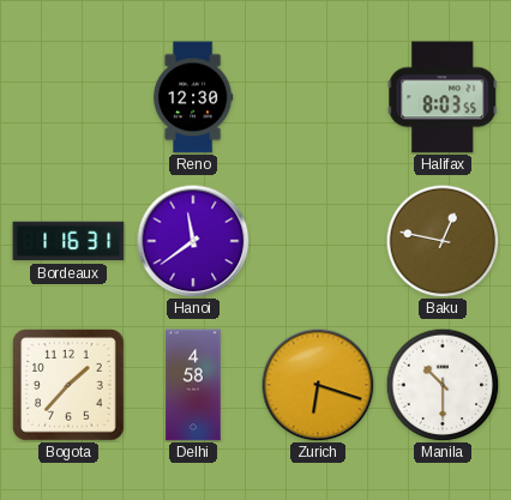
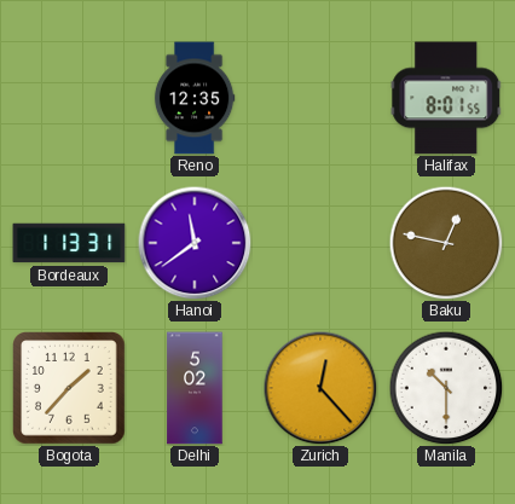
Reno: 12:30 -> 12:35 (195, 98)
Halifax: 8:03 -> 8:01 (446, 98)
Bordeaux: 1:16 -> 1:13 (69, 243)
Delhi: 4:58 -> 5:02 (195, 388)
Zurich: 6:18 -> 12:23 (320, 388)
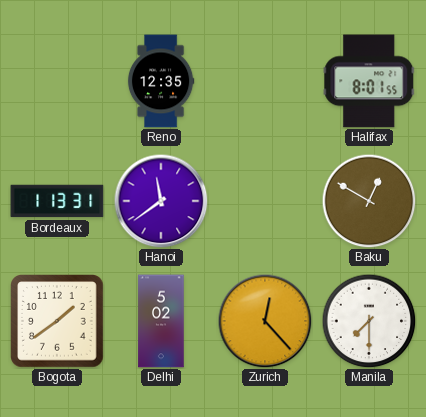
Baku: 12:47 -> 12:50 (369, 201)
Bogota: 1:37 -> 1:39 (58, 322)
Manila: 10:30 -> 7:30 (369, 321)
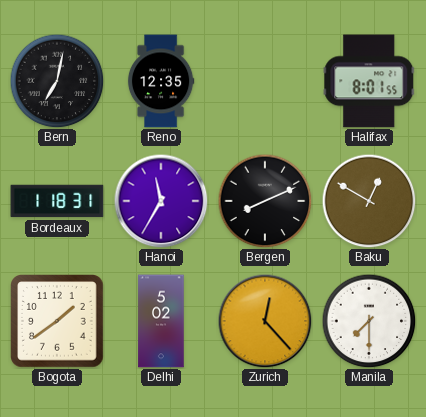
Bern: none -> 7:02 (57, 81)
Bordeaux: 1:13 -> 1:18 (57, 201)
Hanoi: 11:39 -> 11:35 (161, 201)
Bergen: none -> 8:11 (265, 201)
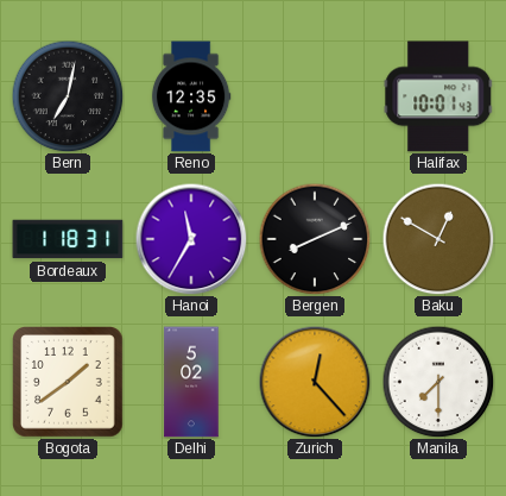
Halifax: 8:01 -> 10:01 (438, 96)
